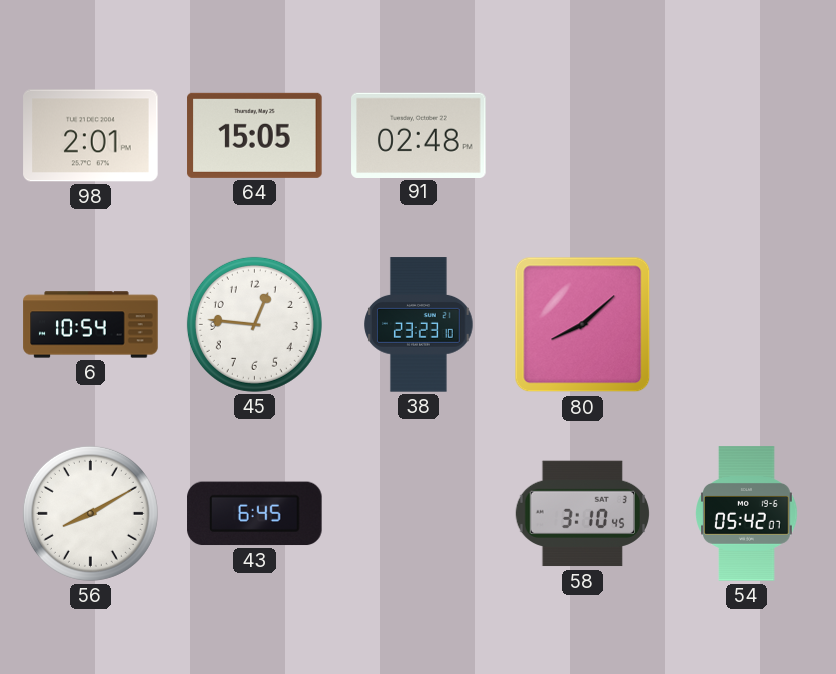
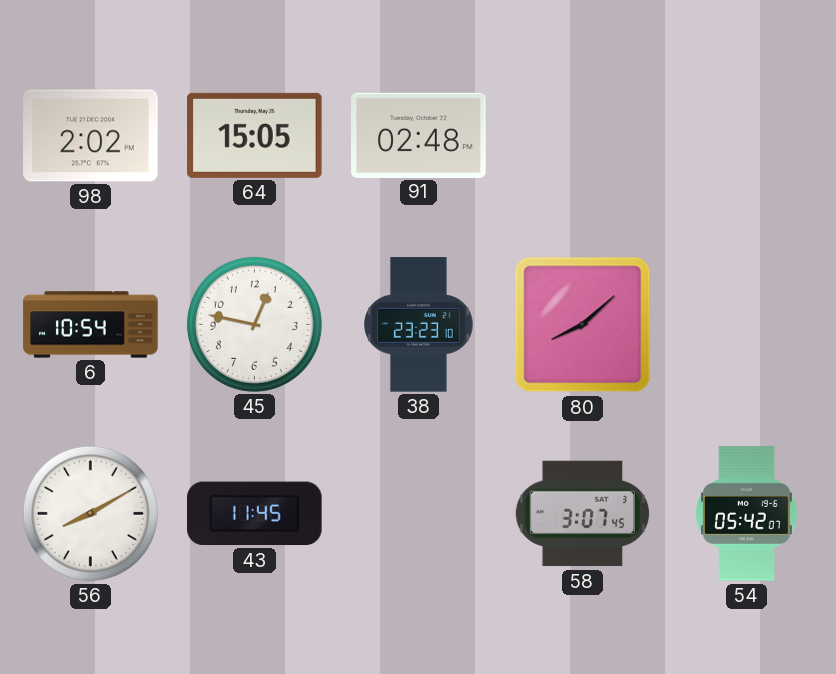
98: 2:01 -> 2:02 (91, 136)
45: 12:46 -> 12:47 (254, 324)
43: 6:45 -> 11:45 (255, 514)
58: 3:10 -> 3:07 (582, 514)
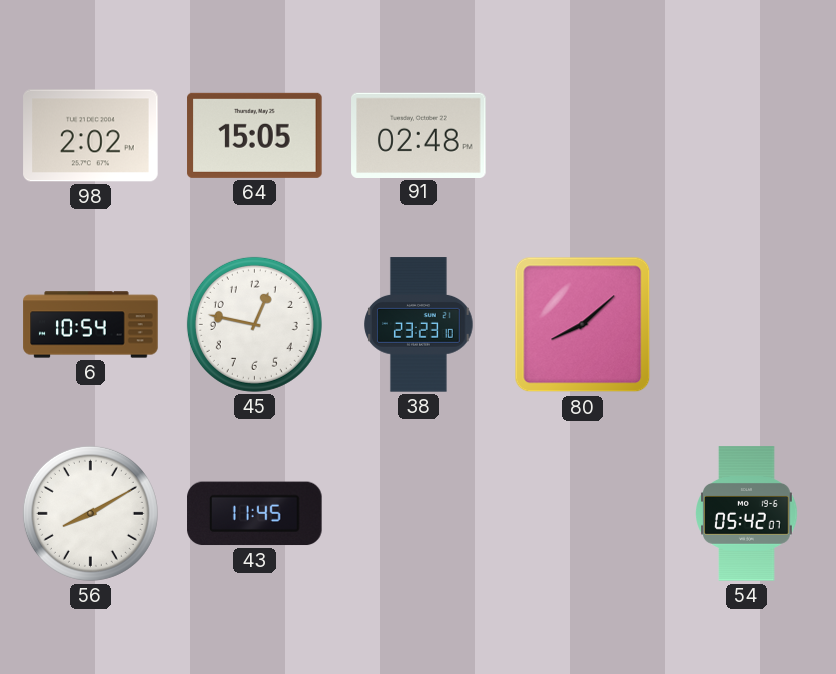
58: 3:07 -> none (582, 514)
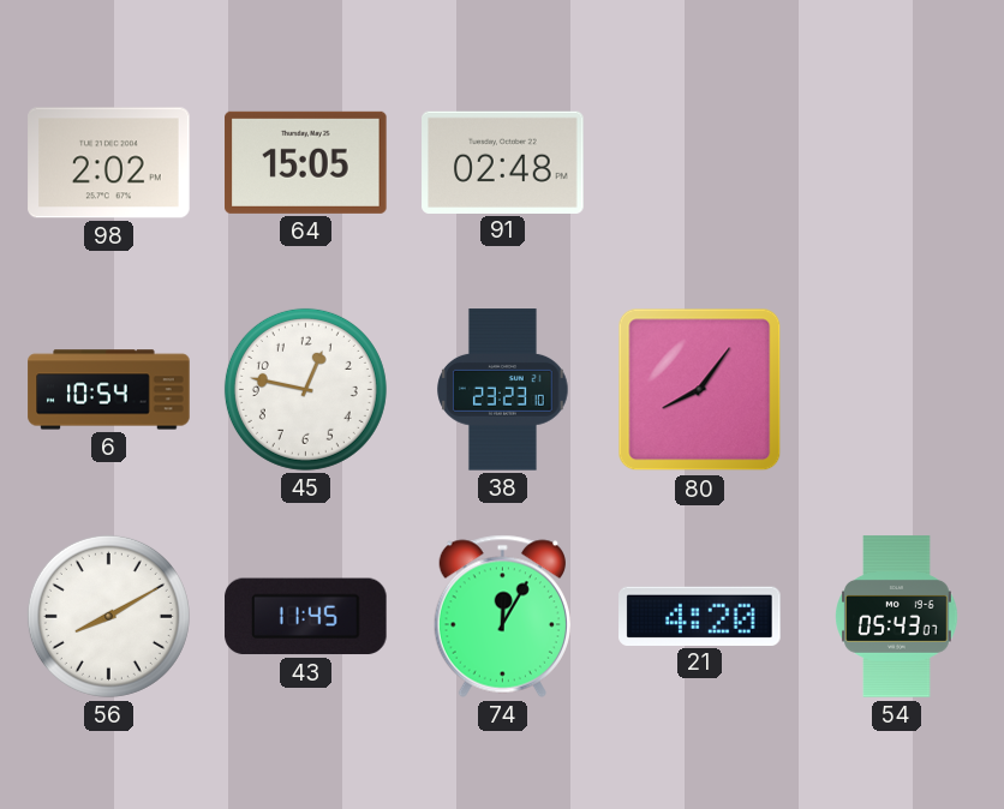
80: 8:08 -> 8:06 (700, 390)
74: none -> 12:05 (502, 616)
21: none -> 4:20 (700, 616)
54: 05:42 -> 05:43 (897, 617)
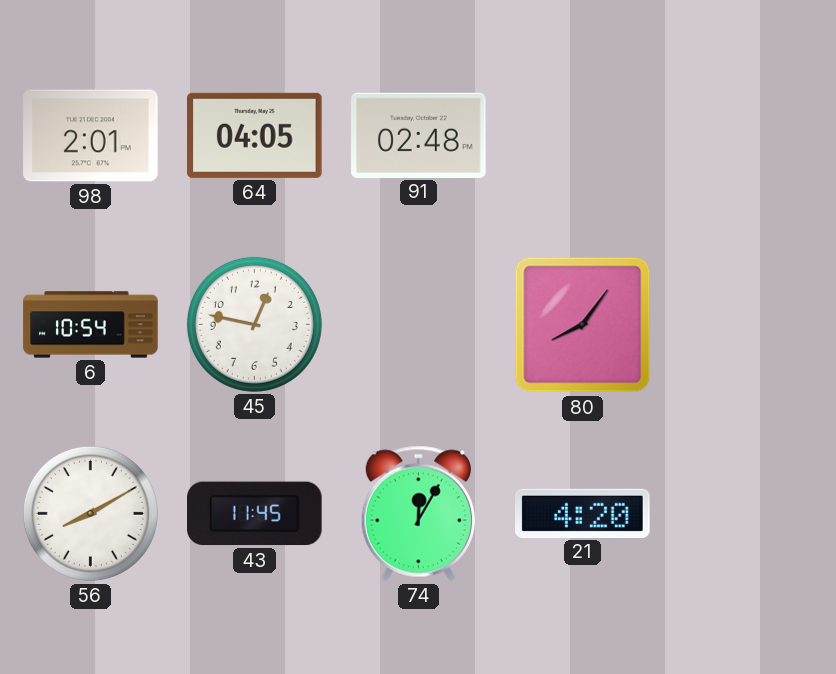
98: 2:02 -> 2:01 (91, 136)
64: 15:05 -> 04:05 (255, 135)
38: 23:23 -> none (503, 390)
54: 05:43 -> none (897, 617)
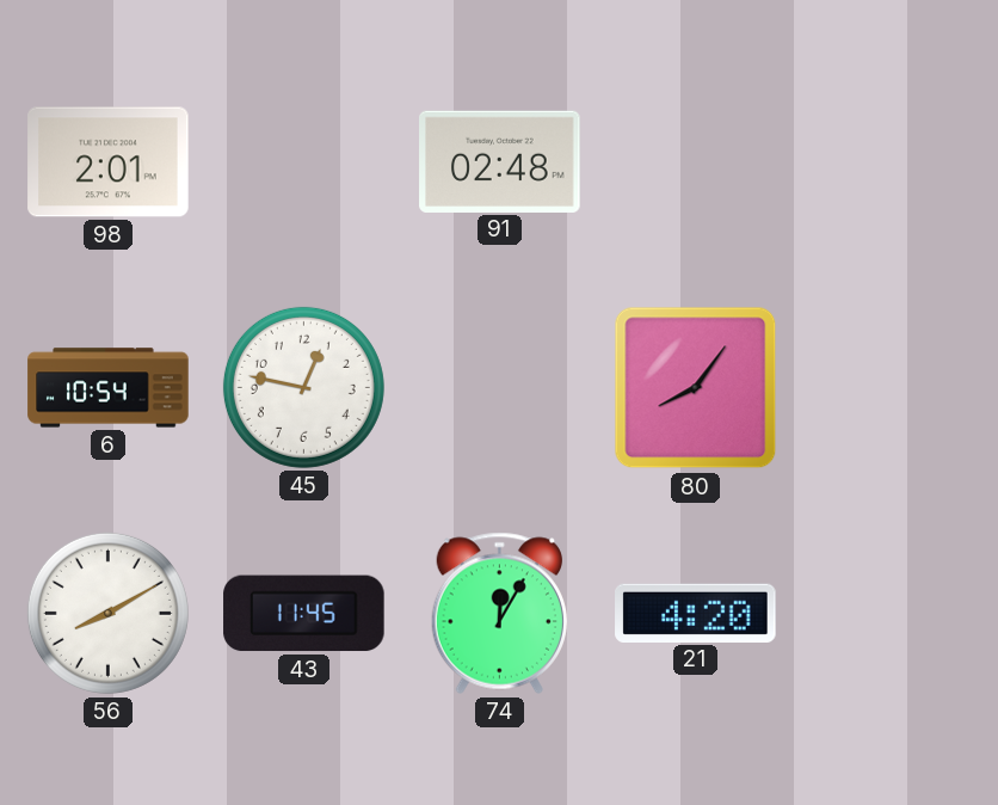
64: 04:05 -> none (255, 135)
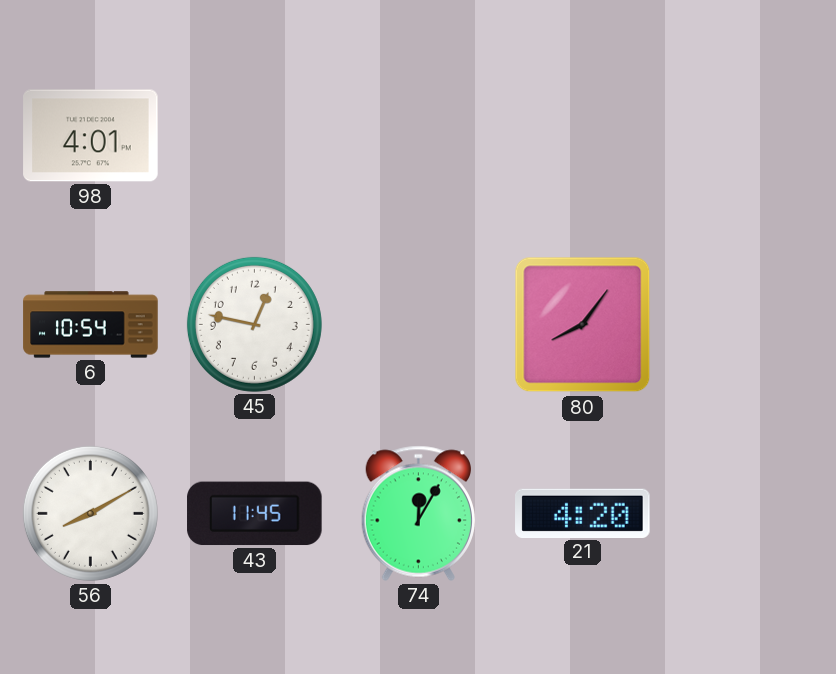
98: 2:01 -> 4:01 (91, 136)
91: 02:48 -> none (500, 161)
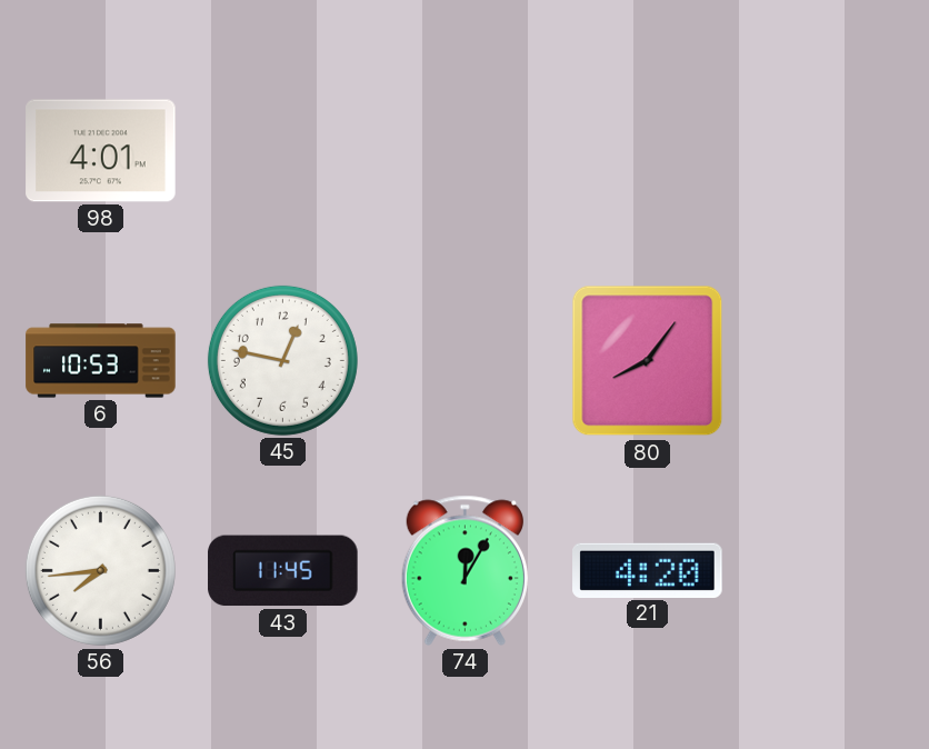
6: 10:54 -> 10:53 (101, 361)
56: 8:10 -> 7:44 (100, 570)
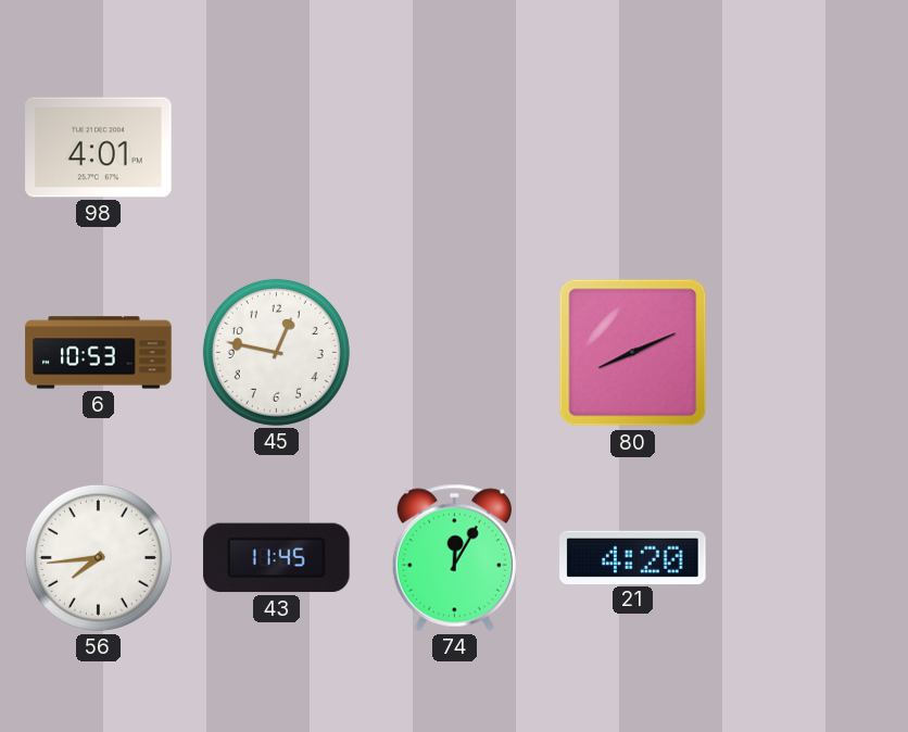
80: 8:06 -> 8:11 (633, 353)
